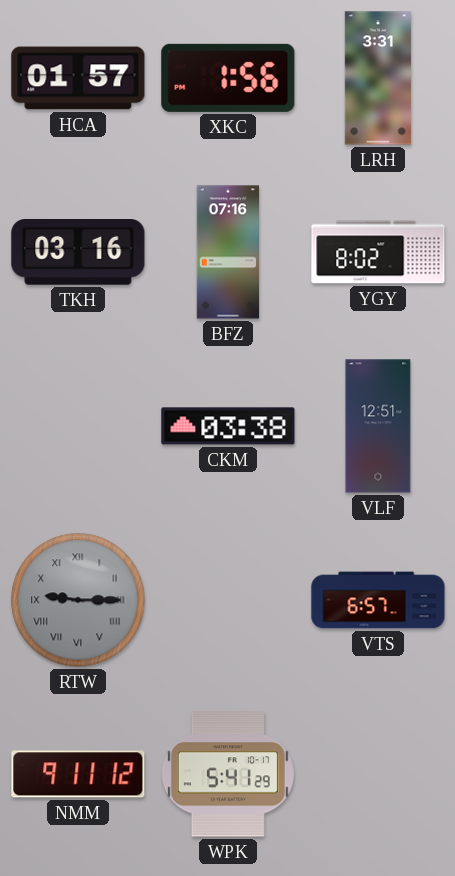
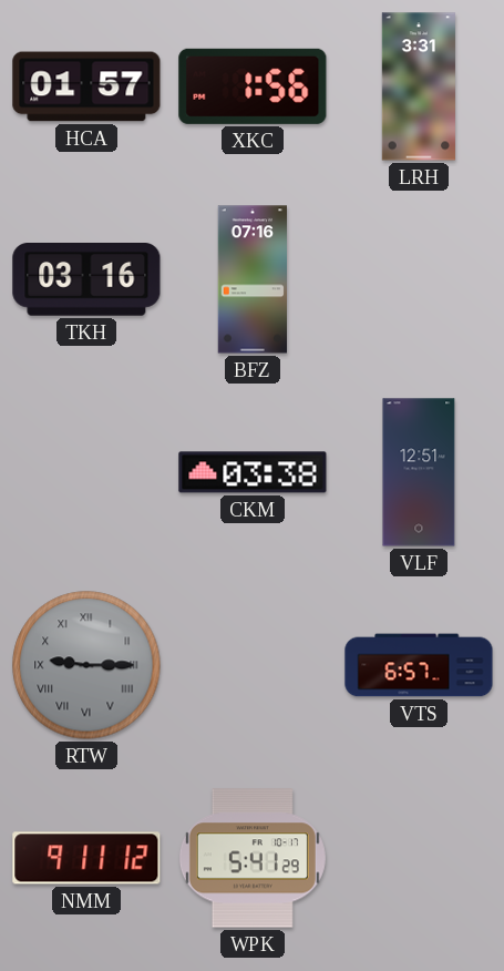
YGY: 8:02 -> none (378, 252)
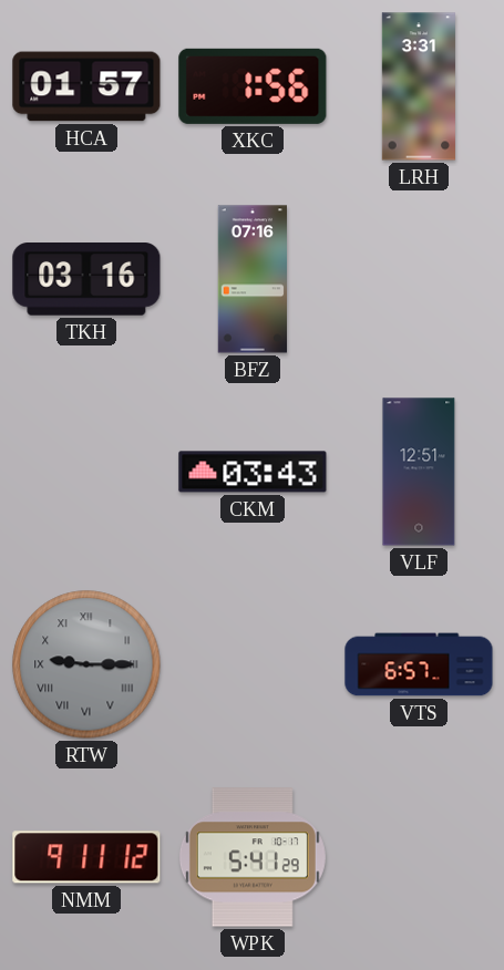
CKM: 03:38 -> 03:43 (253, 472)
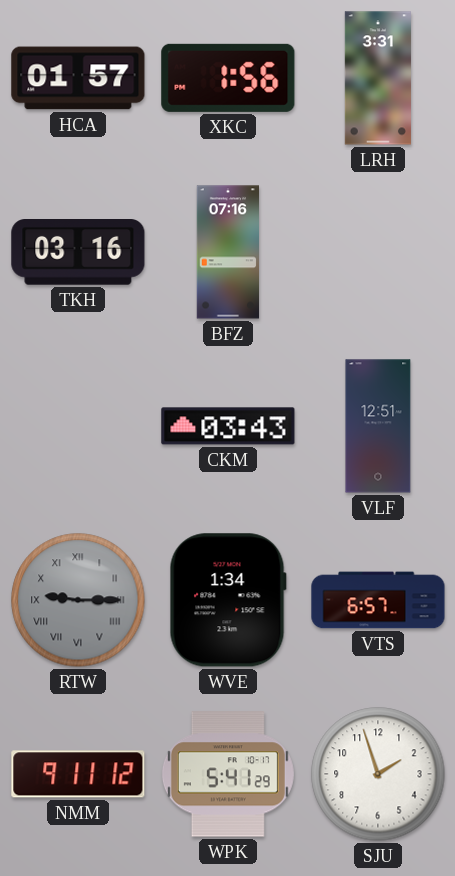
WVE: none -> 1:34 (228, 600)
SJU: none -> 1:57 (378, 774)
